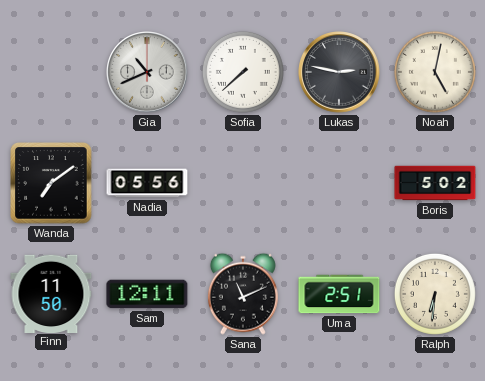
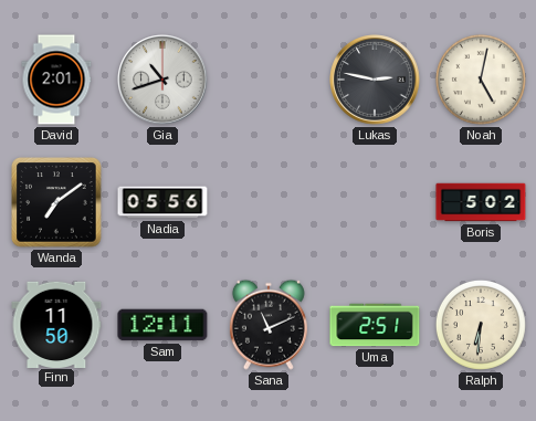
David: none -> 2:01 (56, 80)
Gia: 10:41 -> 10:42 (162, 80)
Sofia: 7:38 -> none (243, 72)
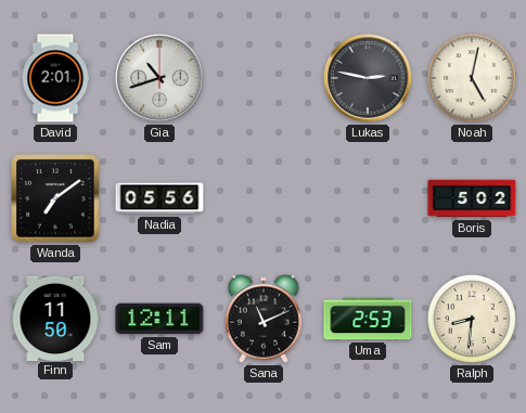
Uma: 2:51 -> 2:53 (368, 319)
Ralph: 6:31 -> 8:31 (472, 319)
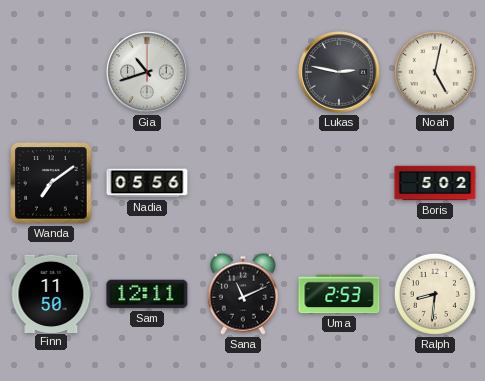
David: 2:01 -> none (55, 78)
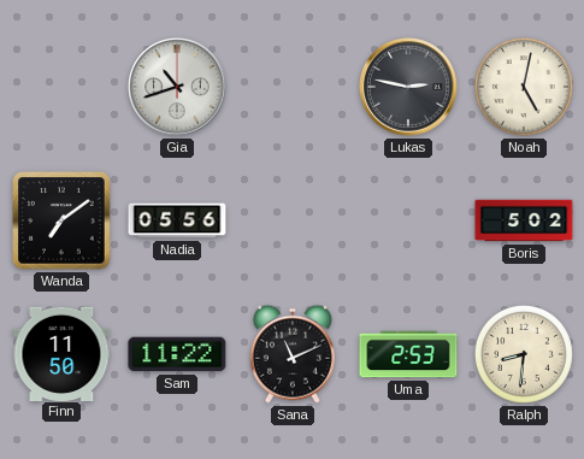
Sam: 12:11 -> 11:22 (177, 354)
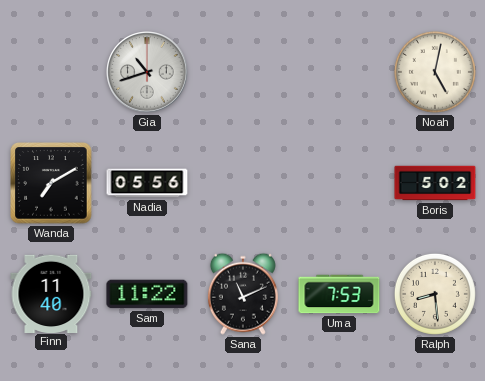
Lukas: 2:47 -> none (408, 87)
Wanda: 7:09 -> 7:10 (51, 183)
Finn: 11:50 -> 11:40 (51, 293)
Uma: 2:53 -> 7:53 (339, 294)
Ralph: 8:31 -> 8:29 (435, 294)
